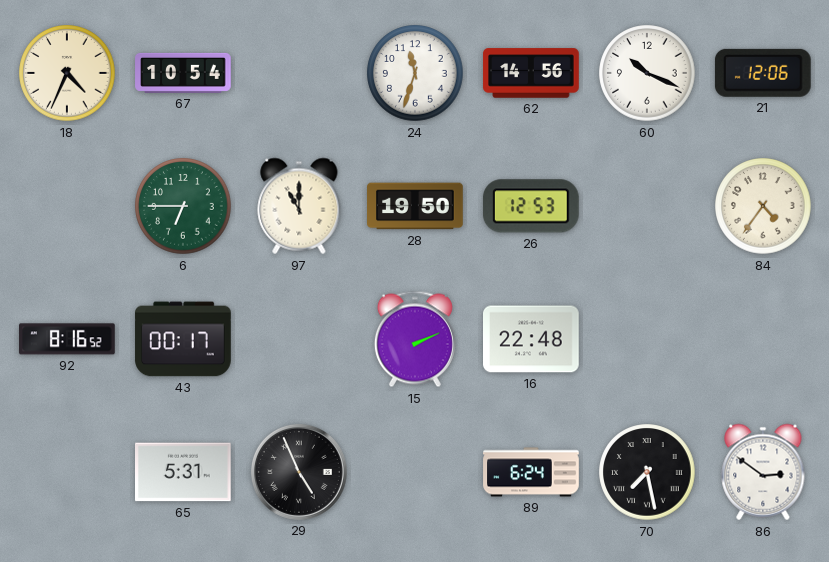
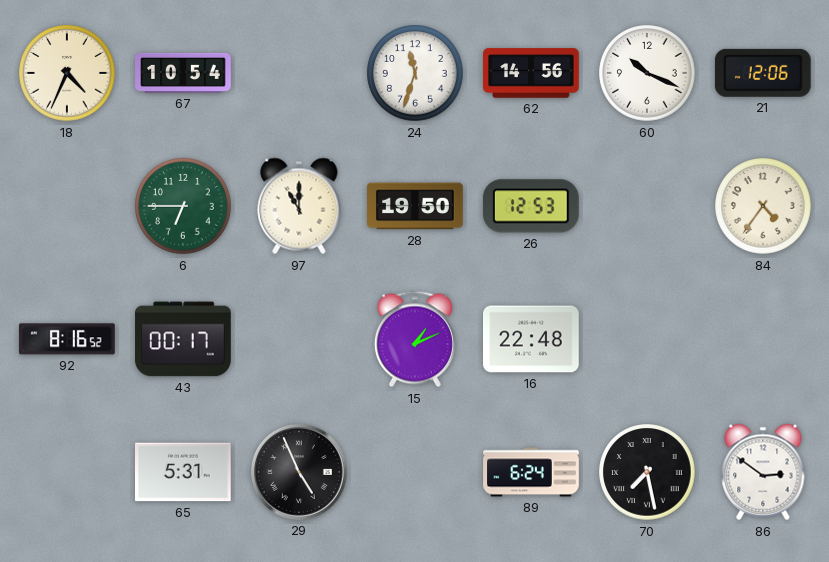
15: 2:11 -> 1:11 (415, 339)
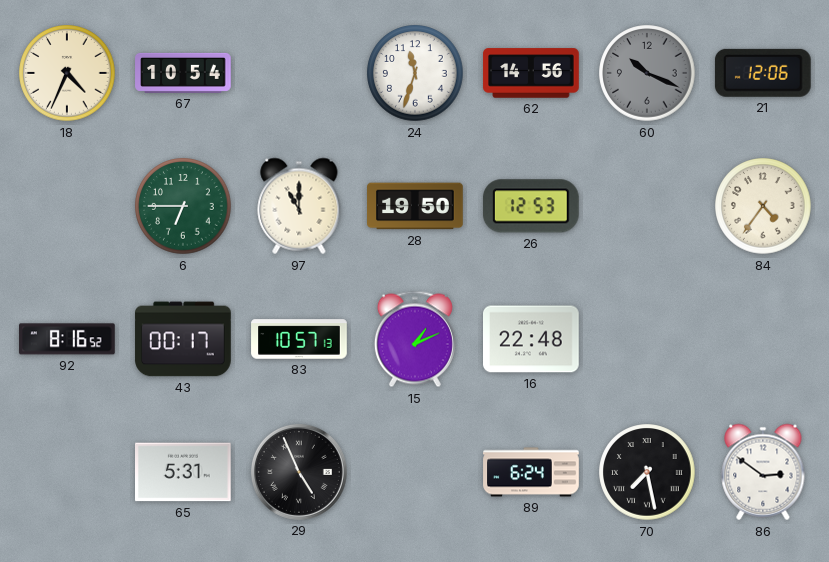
60 dial: white -> grey (647, 73)
83: none -> 10:57 (299, 339)
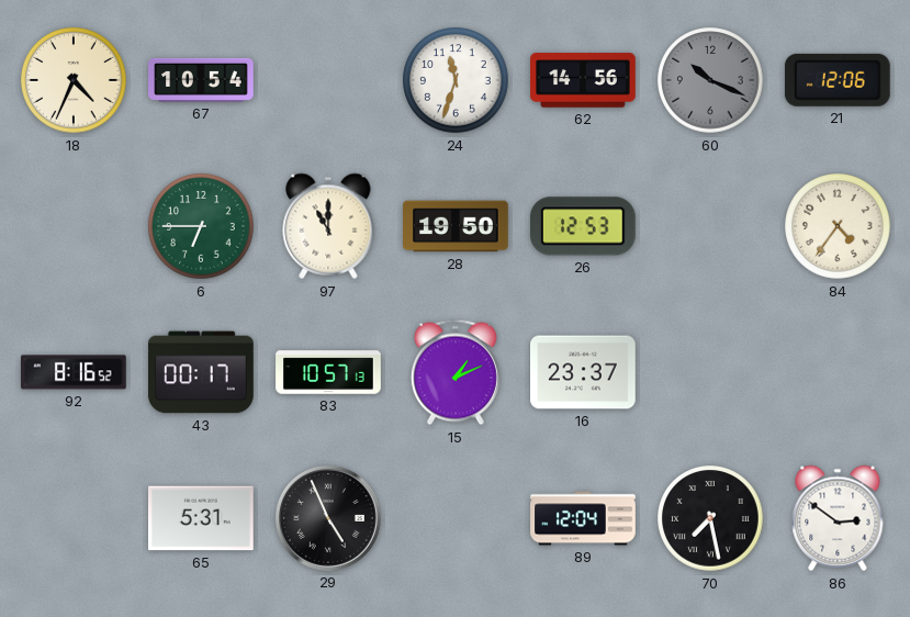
16: 22:48 -> 23:37 (584, 372)
89: 6:24 -> 12:04 (583, 518)
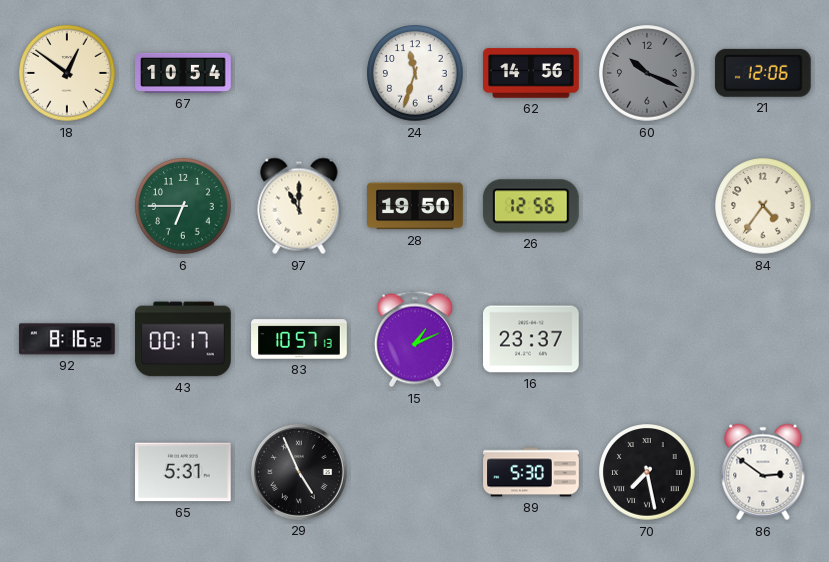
18: 4:34 -> 12:51 (67, 73)
26: 12:53 -> 12:56 (531, 206)
89: 12:04 -> 5:30 (531, 472)
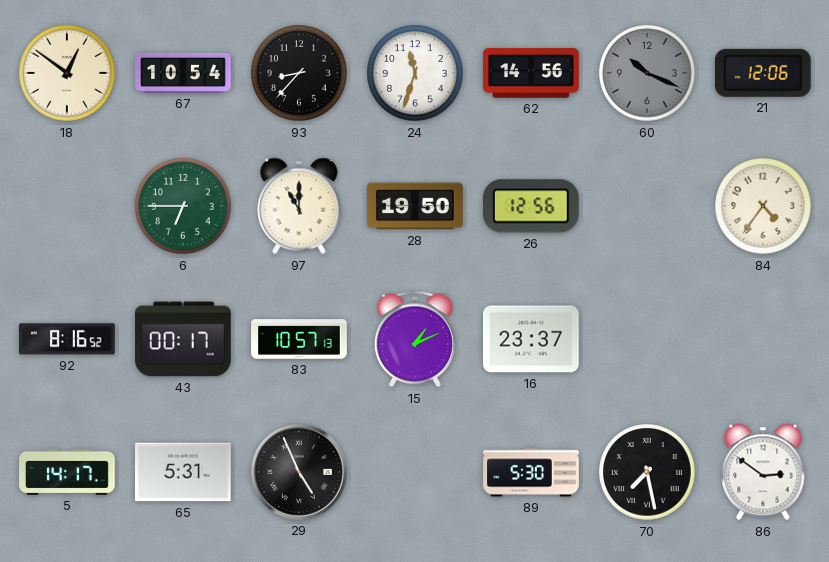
93: none -> 8:37 (299, 73)
5: none -> 14:17 (67, 472)
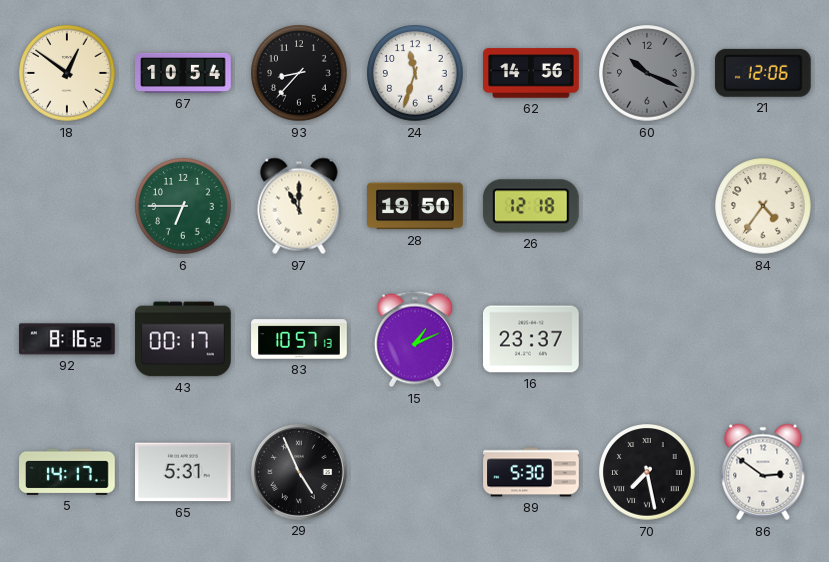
26: 12:56 -> 12:18 (531, 206)
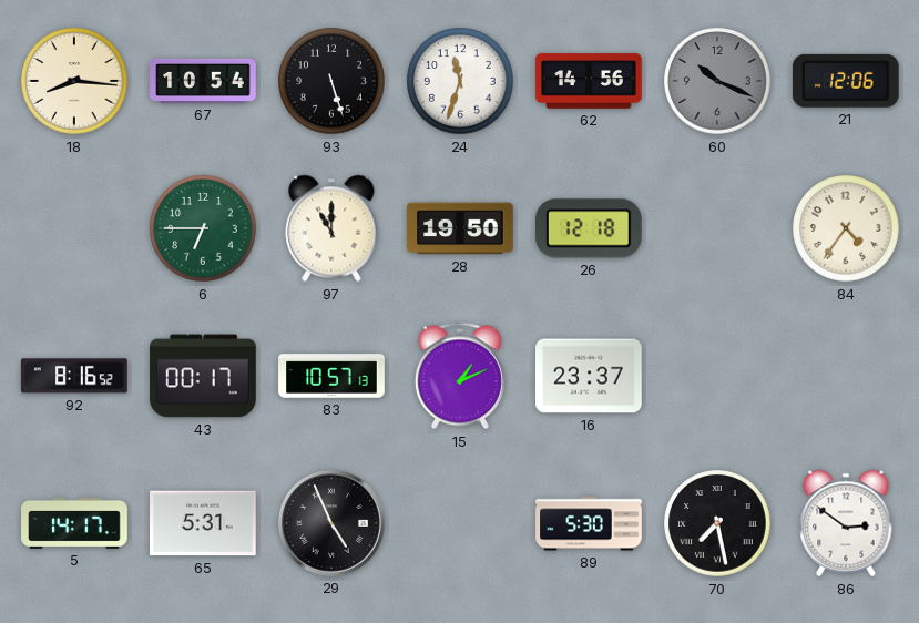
18: 12:51 -> 8:16 (74, 81)
93: 8:37 -> 5:27 (331, 81)
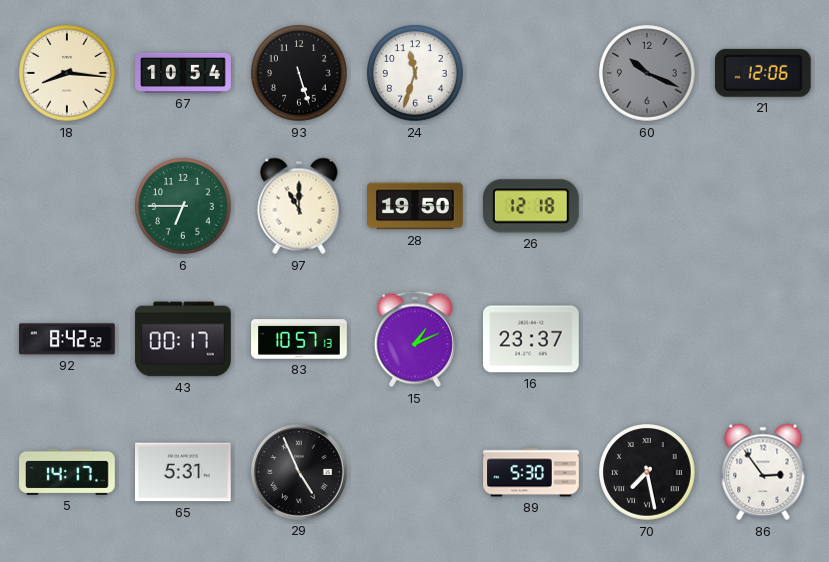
62: 14:56 -> none (589, 81)
84: 4:36 -> none (846, 228)
92: 8:16 -> 8:42 (68, 339)
86: 2:51 -> 2:54 (763, 472)
